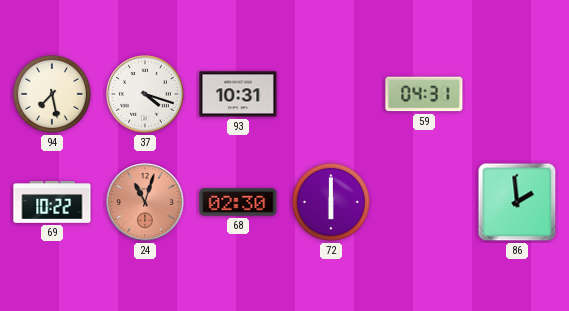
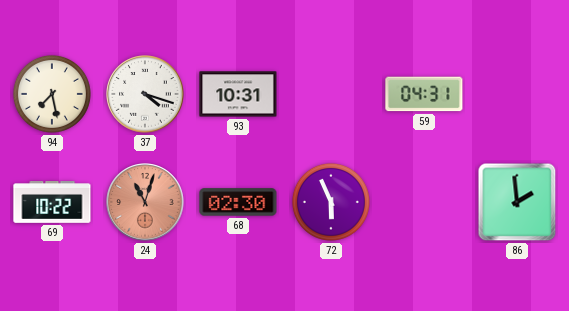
72: 6:00 -> 5:56 (331, 202)
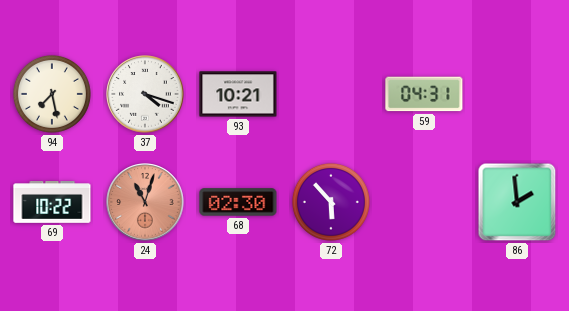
93: 10:31 -> 10:21 (238, 94)
72: 5:56 -> 5:53 (331, 202)
